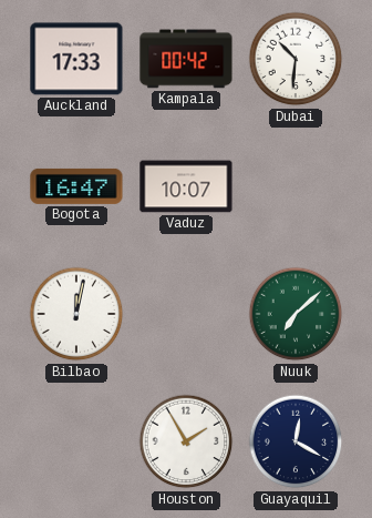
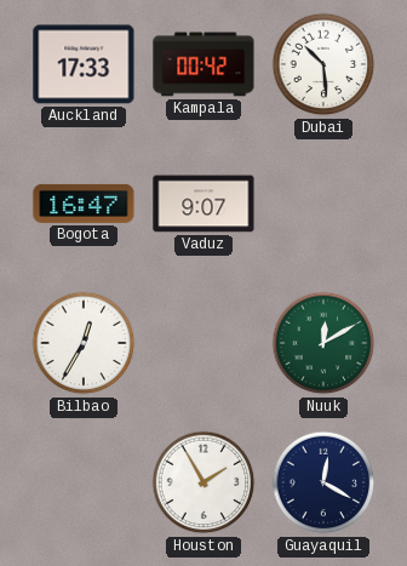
Dubai: 10:31 -> 10:29 (323, 64)
Vaduz: 10:07 -> 9:07 (203, 204)
Bilbao: 12:02 -> 12:35 (84, 343)
Nuuk: 7:08 -> 12:10 (323, 343)
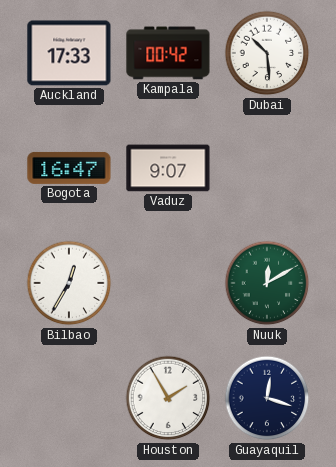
Guayaquil: 12:20 -> 12:18 (267, 398)
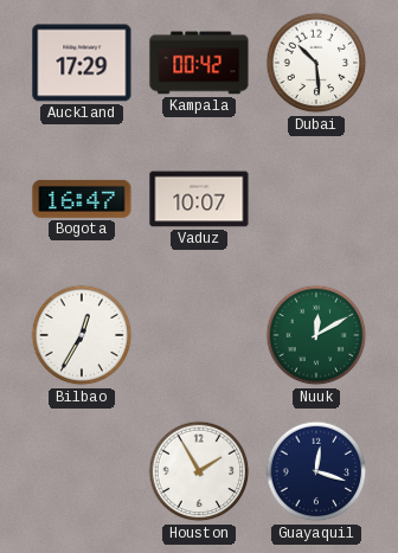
Auckland: 17:33 -> 17:29 (82, 63)
Vaduz: 9:07 -> 10:07 (199, 199)
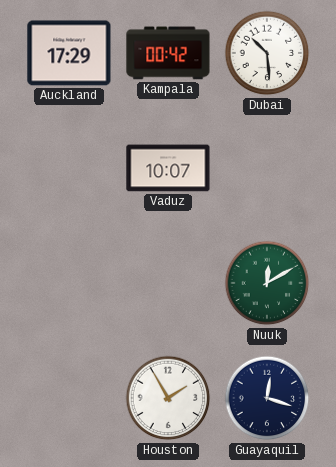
Bogota: 16:47 -> none (82, 199)
Bilbao: 12:35 -> none (82, 335)
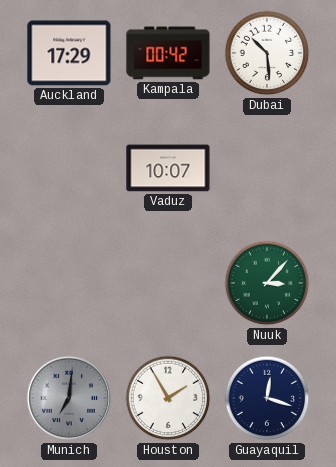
Nuuk: 12:10 -> 3:07 (267, 283)
Munich: none -> 7:01 (69, 398)
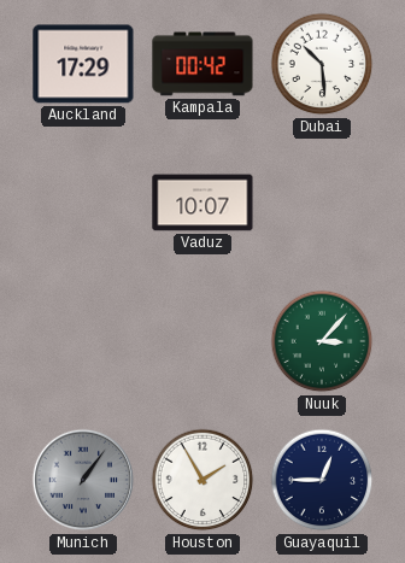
Munich: 7:01 -> 1:06 (83, 480)
Guayaquil: 12:18 -> 12:45 (322, 480)
